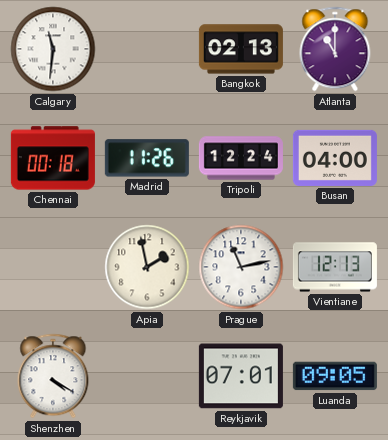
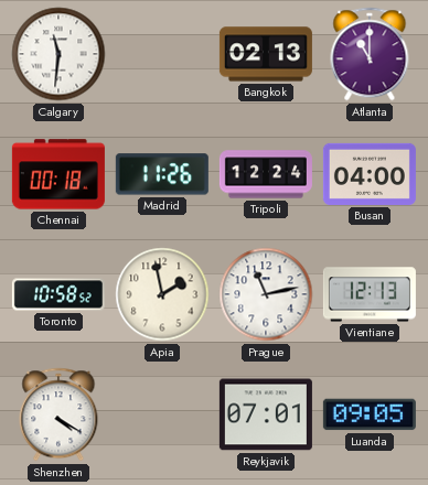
Toronto: none -> 10:58 (58, 294)
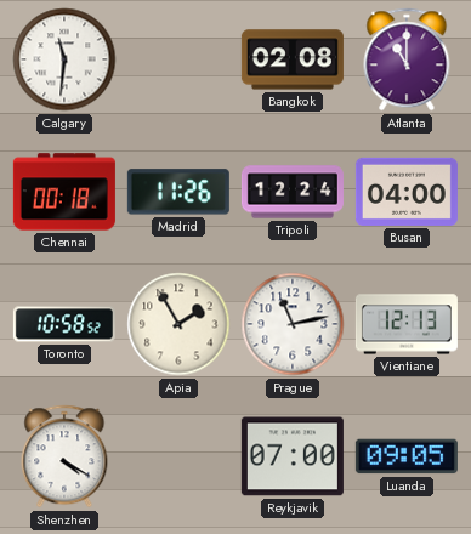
Bangkok: 02:13 -> 02:08 (293, 59)
Apia: 1:58 -> 1:55 (178, 324)
Reykjavik: 07:01 -> 07:00 (293, 456)
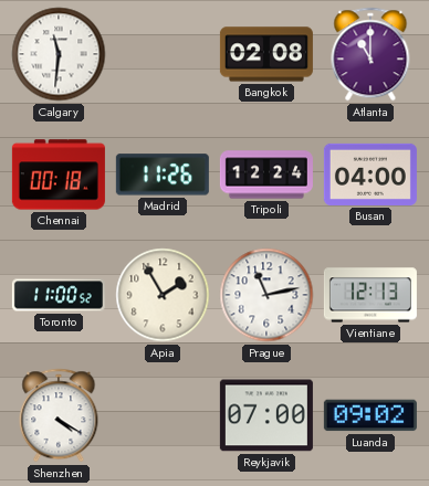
Toronto: 10:58 -> 11:00 (59, 295)
Luanda: 09:05 -> 09:02 (370, 415)
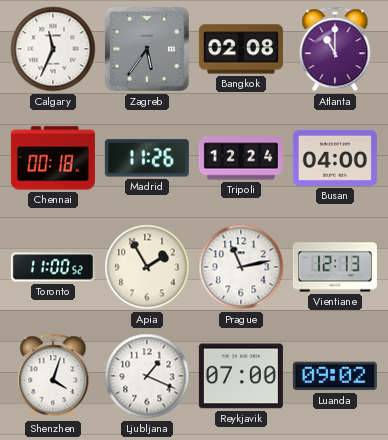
Calgary: 11:31 -> 11:34 (53, 49)
Zagreb: none -> 5:36 (147, 49)
Shenzhen: 4:20 -> 4:03 (53, 376)
Ljubljana: none -> 1:19 (147, 376)
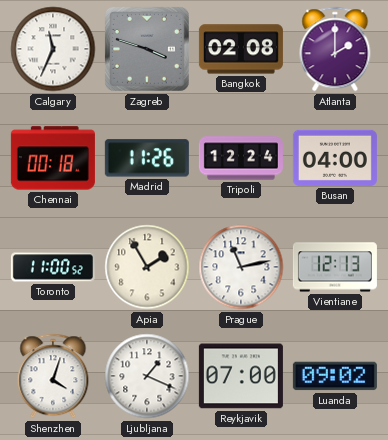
Zagreb: 5:36 -> 3:48 (147, 49)
Atlanta: 11:00 -> 2:00 (335, 49)
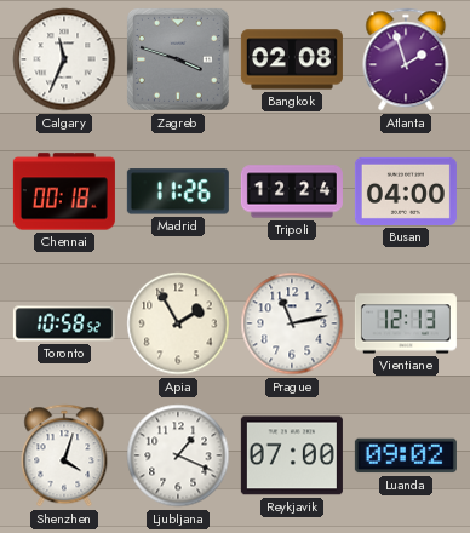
Atlanta: 2:00 -> 1:57 (406, 59)
Toronto: 11:00 -> 10:58 (64, 323)
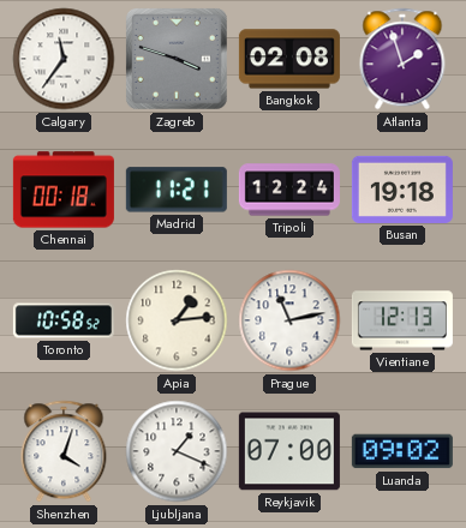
Calgary: 11:34 -> 11:36 (64, 59)
Madrid: 11:26 -> 11:21 (177, 190)
Busan: 04:00 -> 19:18 (402, 190)
Apia: 1:55 -> 1:14 (177, 320)
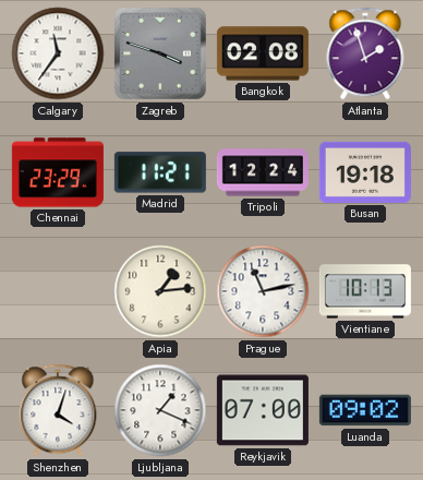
Chennai: 00:18 -> 23:29 (58, 172)
Toronto: 10:58 -> none (64, 320)
Vientiane: 12:13 -> 10:13 (365, 291)
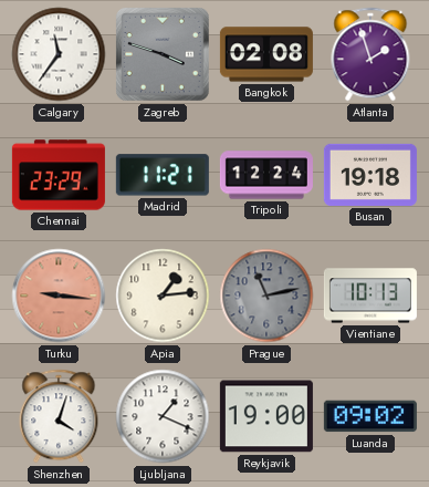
Turku: none -> 9:16 (59, 296)
Prague dial: white -> grey (266, 296)
Reykjavik: 07:00 -> 19:00 (266, 416)
